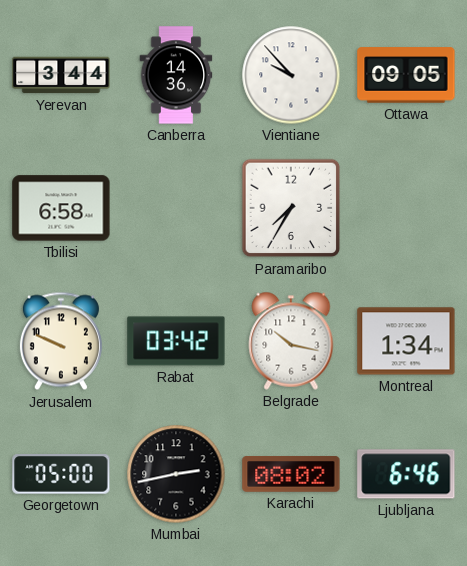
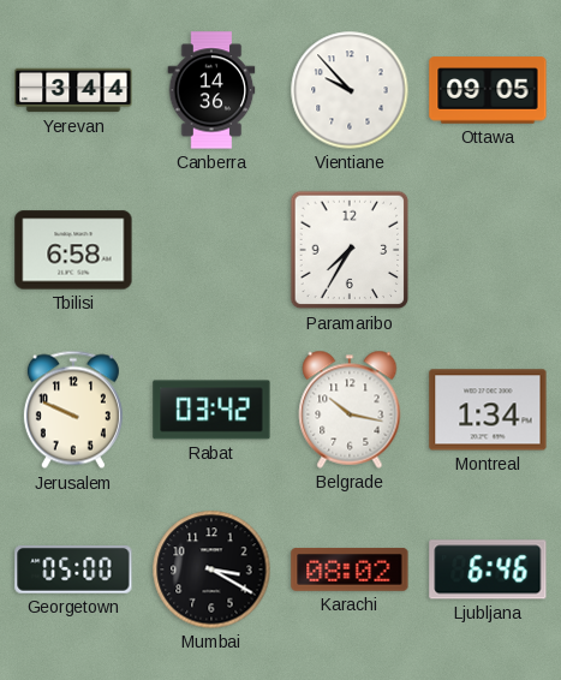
Mumbai: 2:43 -> 3:20 (211, 569)
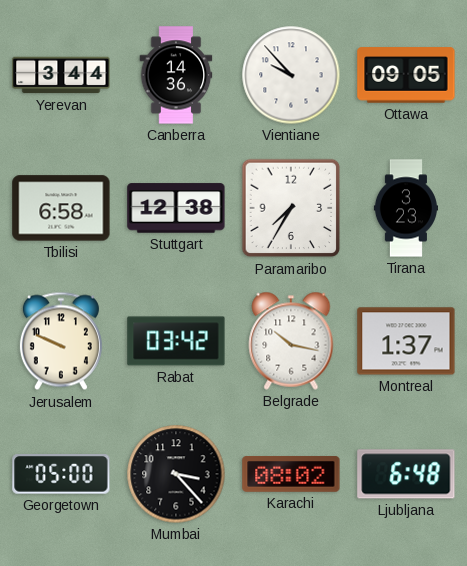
Stuttgart: none -> 12:38 (176, 208)
Tirana: none -> 3:23 (405, 208)
Montreal: 1:34 -> 1:37 (406, 341)
Mumbai: 3:20 -> 3:23 (176, 474)
Ljubljana: 6:46 -> 6:48 (406, 474)
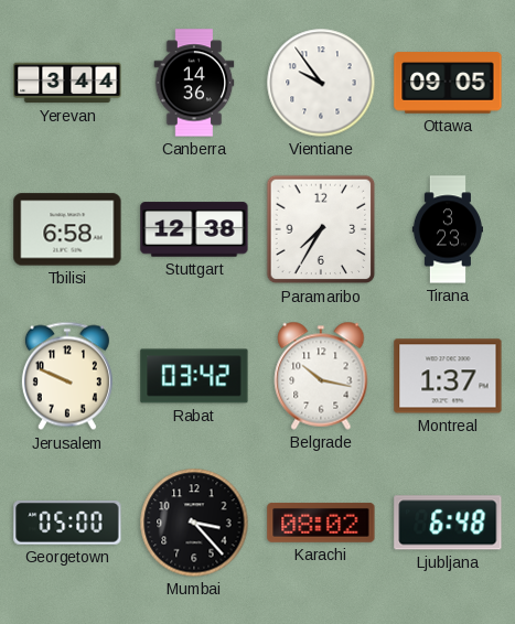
Vientiane: 9:53 -> 9:54 (321, 83)
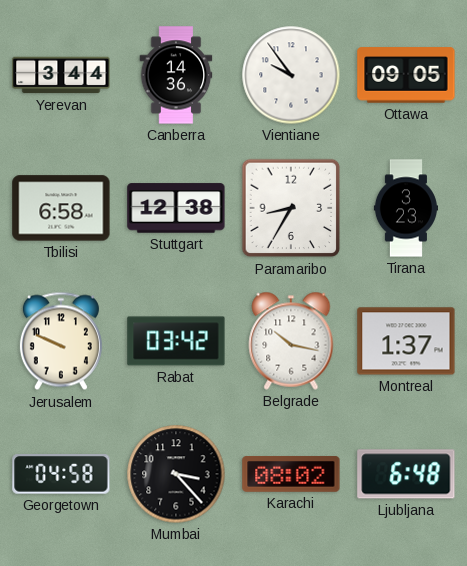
Paramaribo: 7:35 -> 8:35 (291, 208)
Georgetown: 05:00 -> 04:58 (61, 475)
